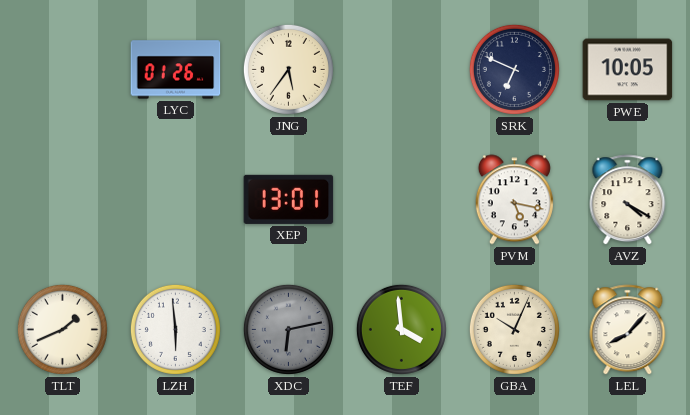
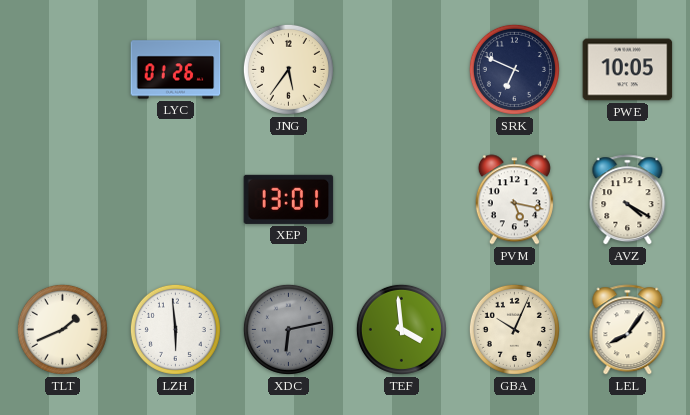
LEL: 8:07 -> 8:06 (628, 330)
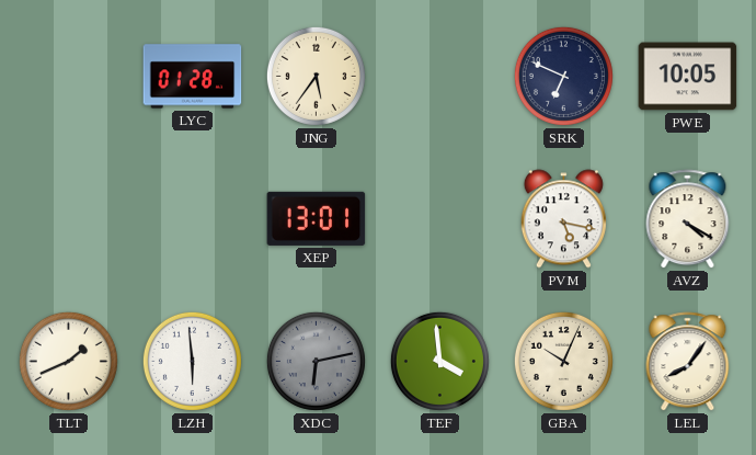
LYC: 01:26 -> 01:28 (193, 77)
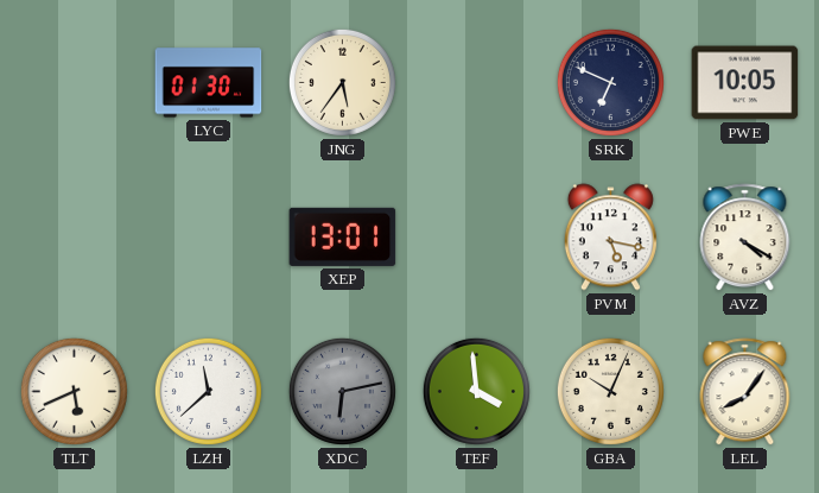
LYC: 01:28 -> 01:30 (209, 83)
TLT: 1:41 -> 5:41 (74, 391)
LZH: 5:59 -> 11:38 (208, 391)
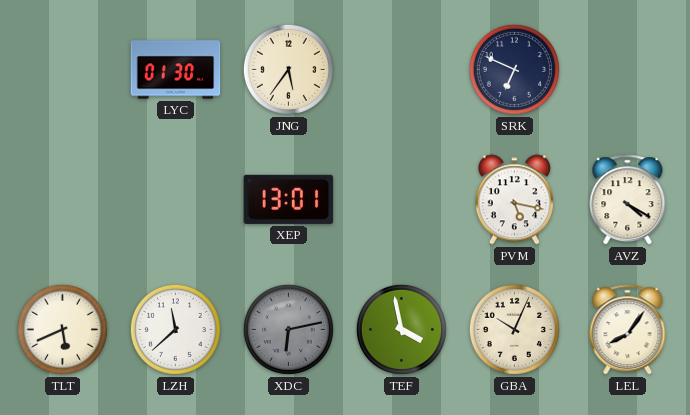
PWE: 10:05 -> none (745, 83)
TEF: 3:59 -> 3:58 (401, 329)
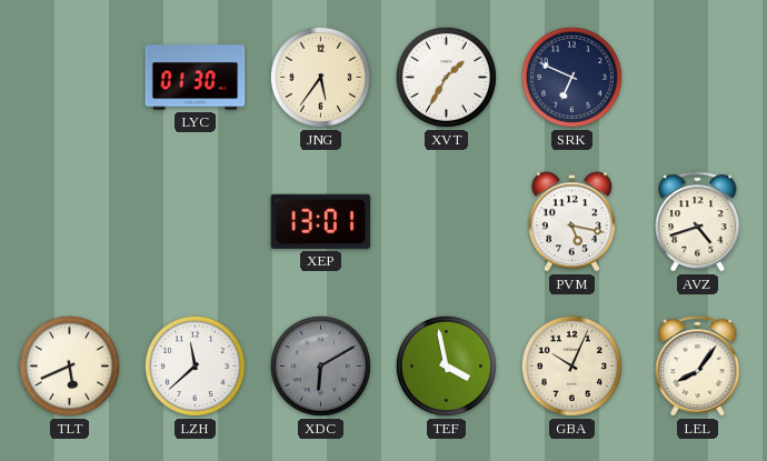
XVT: none -> 1:35 (446, 77)
AVZ: 4:20 -> 4:42 (698, 222)
XDC: 6:13 -> 6:10 (320, 365)
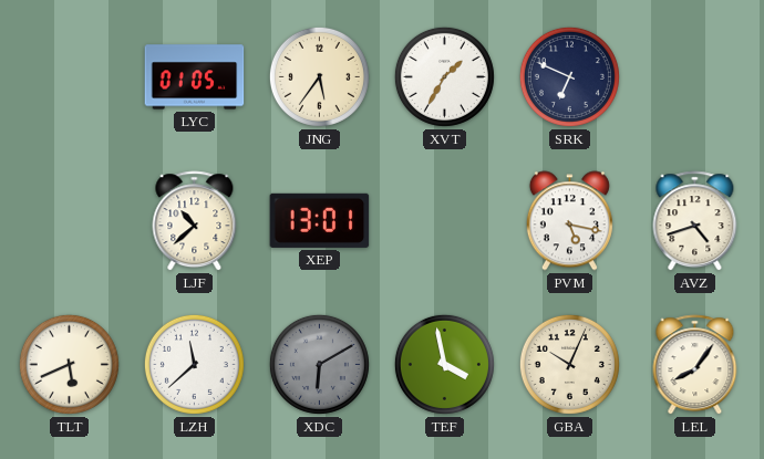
LYC: 01:30 -> 01:05 (195, 77)
LJF: none -> 10:38 (195, 221)
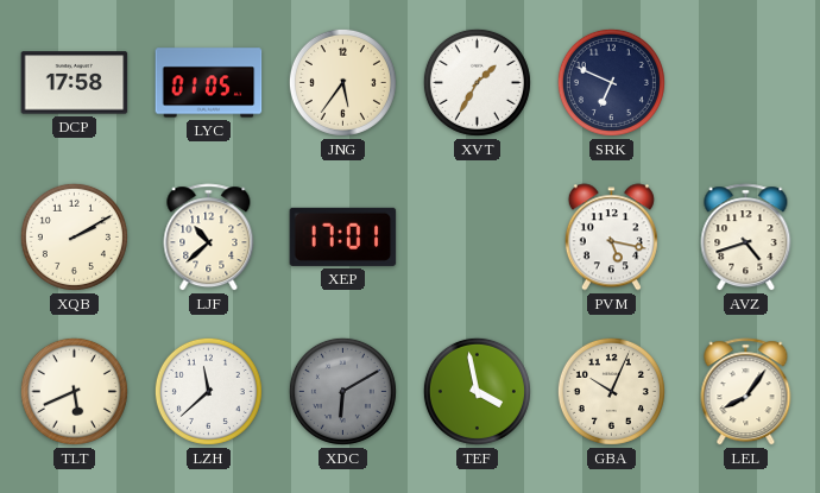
DCP: none -> 17:58 (75, 83)
XQB: none -> 2:10 (74, 236)
XEP: 13:01 -> 17:01 (343, 236)
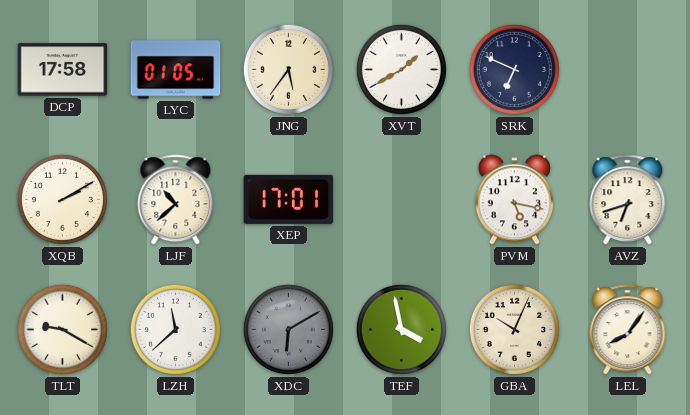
XVT: 1:35 -> 1:40 (401, 69)
AVZ: 4:42 -> 6:42 (628, 200)
TLT: 5:41 -> 9:20 (62, 329)
